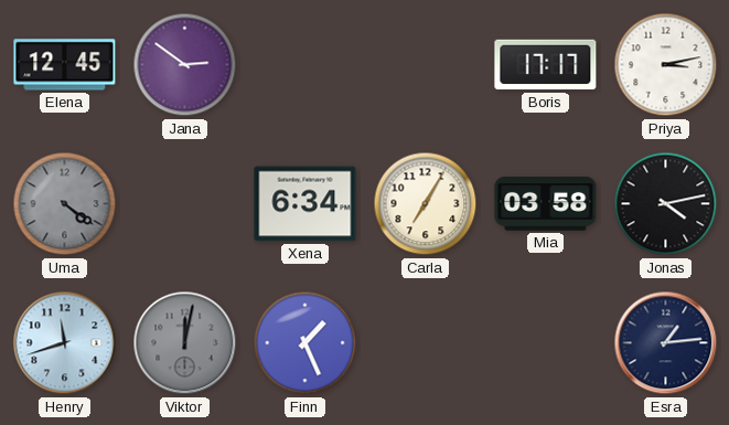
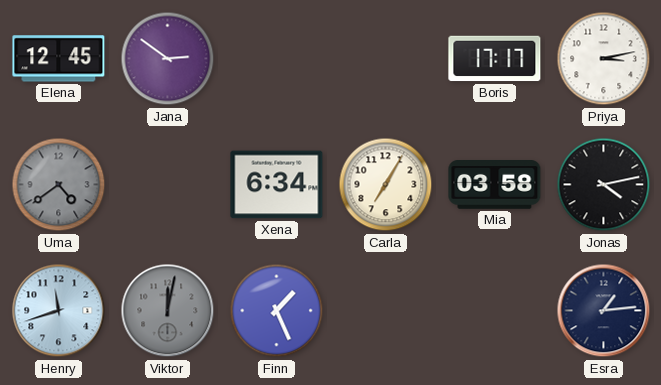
Uma: 4:21 -> 4:39 (59, 185)
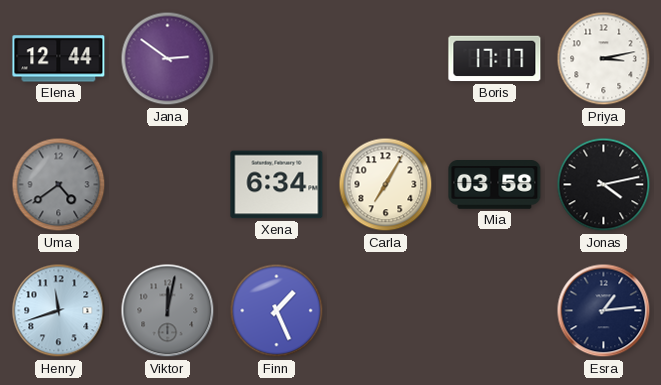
Elena: 12:45 -> 12:44 (59, 59)
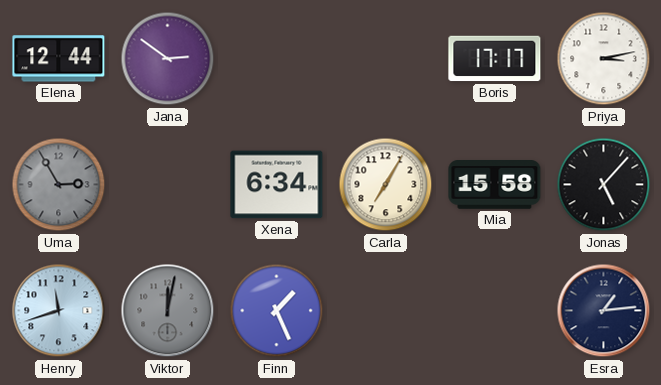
Uma: 4:39 -> 2:55 (59, 185)
Mia: 03:58 -> 15:58 (495, 185)
Jonas: 4:13 -> 5:07 (604, 185)
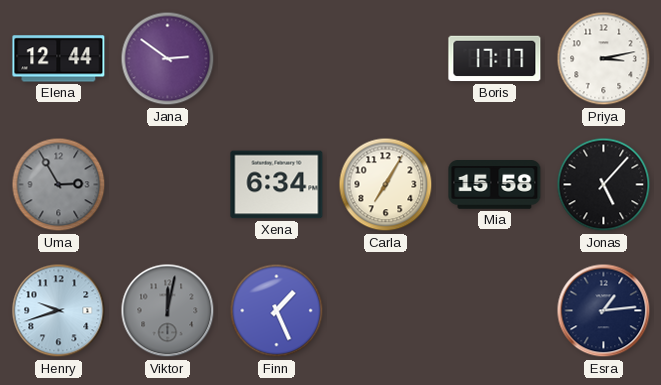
Henry: 11:42 -> 9:42 (59, 311)
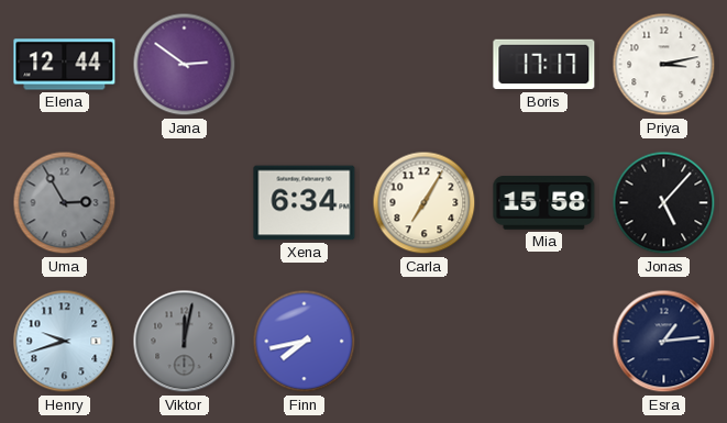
Finn: 1:26 -> 7:43 (305, 342)
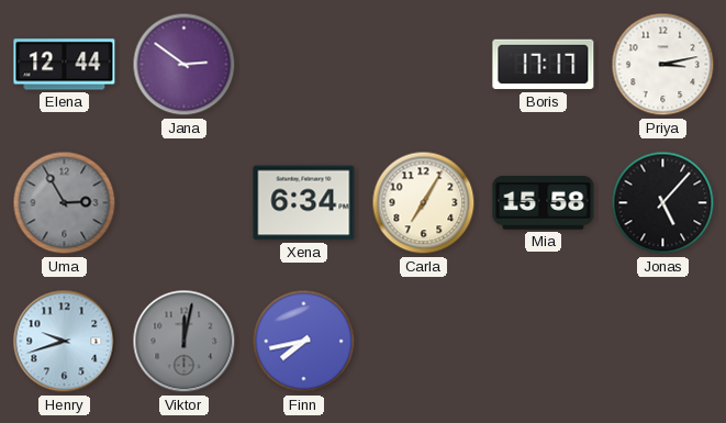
Esra: 1:14 -> none (664, 342)
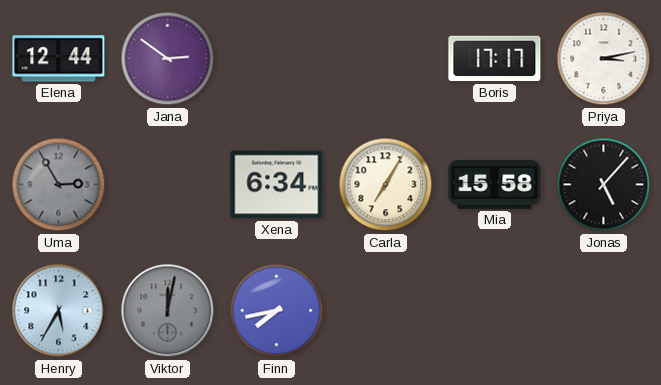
Henry: 9:42 -> 5:35 (59, 311)
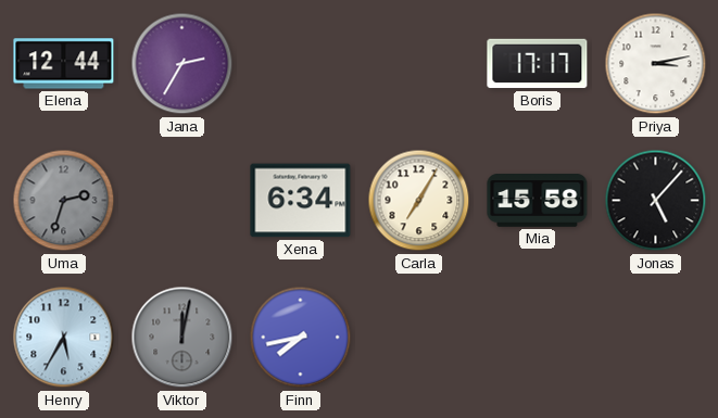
Jana: 2:51 -> 2:35 (182, 64)
Uma: 2:55 -> 2:33 (64, 201)
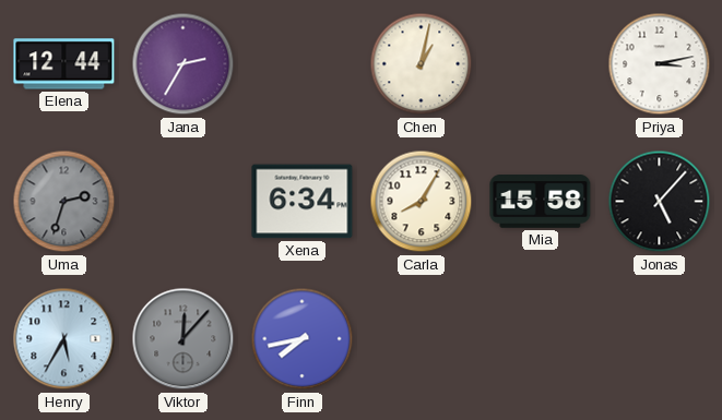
Chen: none -> 1:02 (422, 64)
Boris: 17:17 -> none (538, 64)
Carla: 7:05 -> 8:05 (422, 202)
Viktor: 12:02 -> 12:07 (184, 339)
